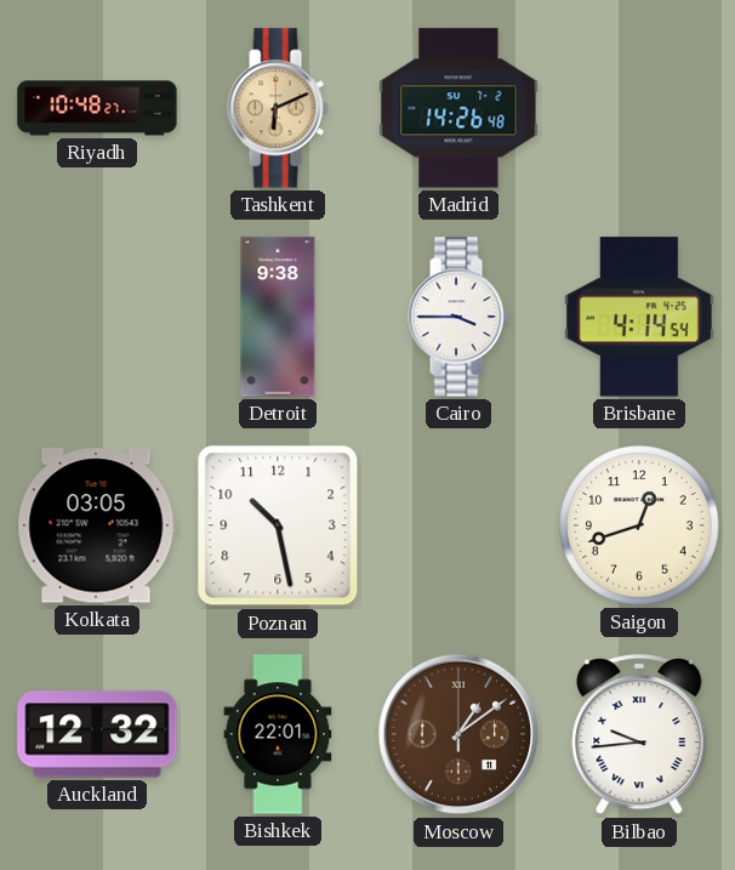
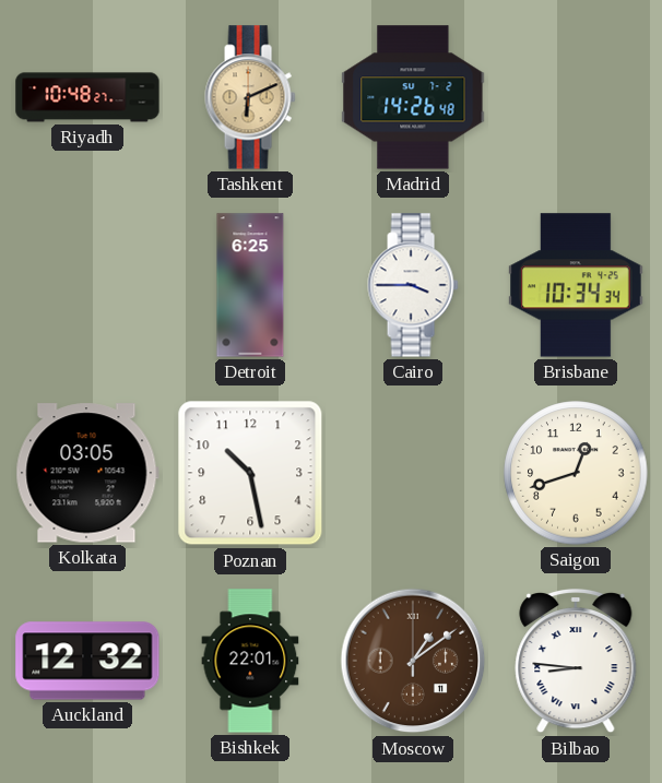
Detroit: 9:38 -> 6:25 (250, 285)
Brisbane: 4:14 -> 10:34 (576, 285)
Bilbao: 9:44 -> 8:46 (576, 661)
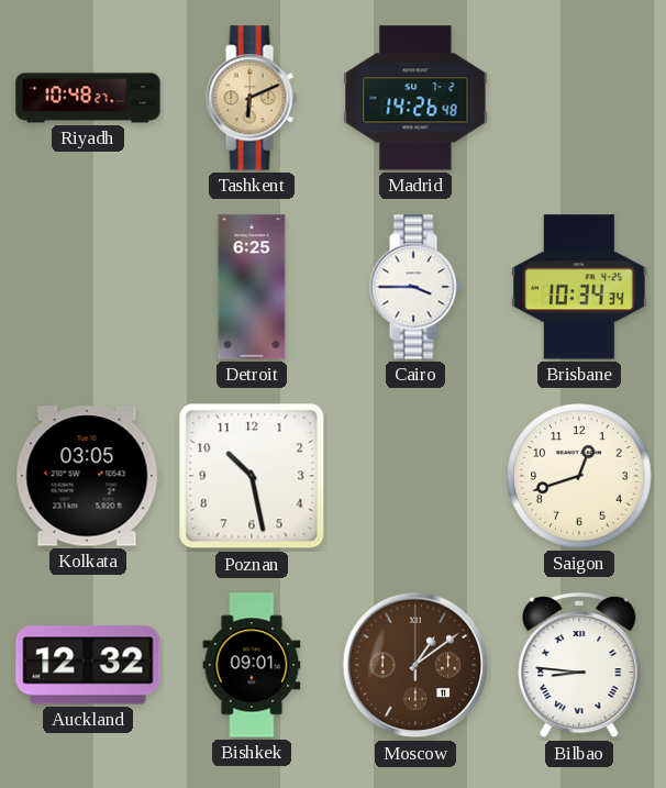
Bishkek: 22:01 -> 09:01 (252, 665)
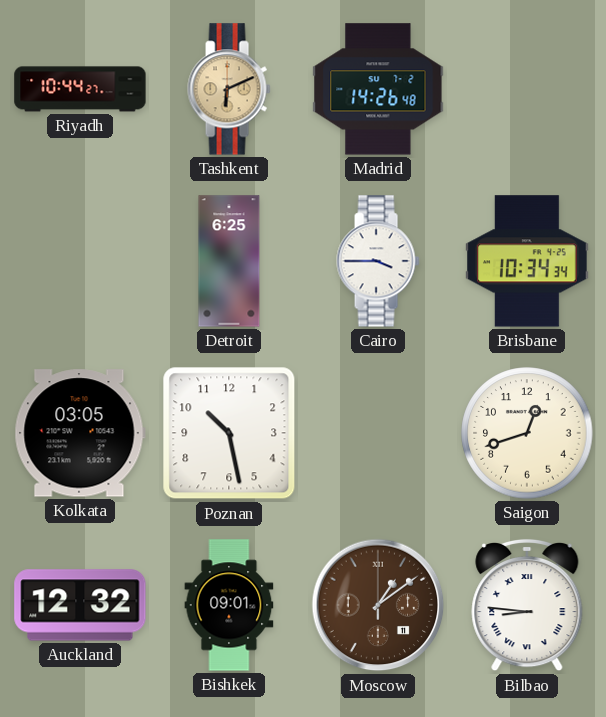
Riyadh: 10:48 -> 10:44 (80, 89)
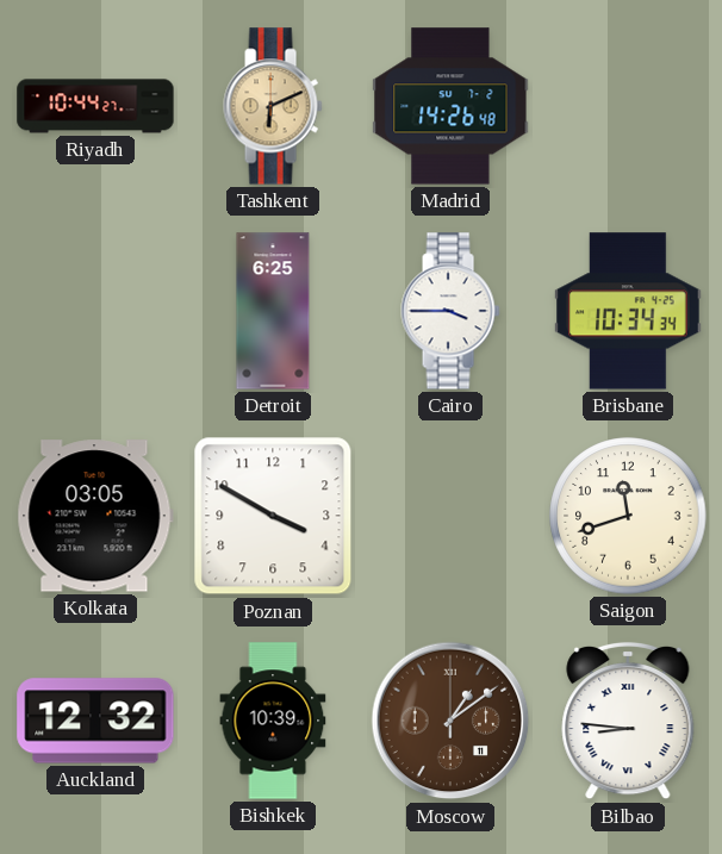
Poznan: 10:28 -> 3:50 (273, 516)
Saigon: 12:42 -> 11:42 (628, 516)
Bishkek: 09:01 -> 10:39 (273, 721)
